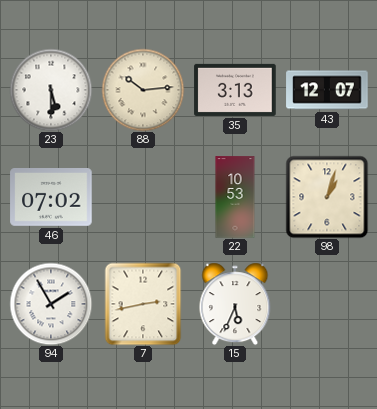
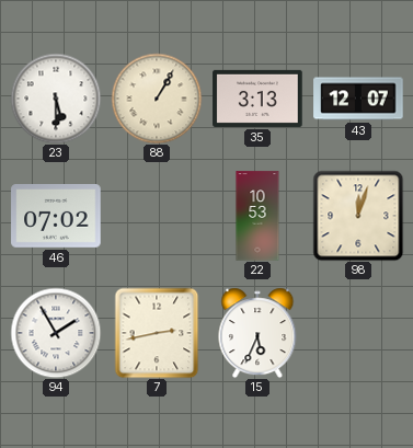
88: 10:14 -> 1:05 (157, 99)
98: 1:03 -> 12:03 (358, 216)
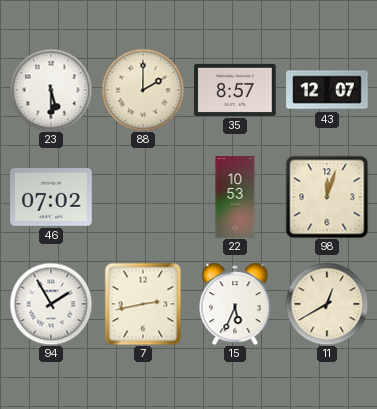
88: 1:05 -> 2:00 (143, 90)
35: 3:13 -> 8:57 (235, 90)
11: none -> 12:40 (327, 304)
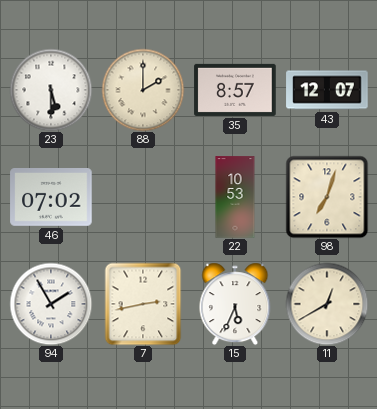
98: 12:03 -> 7:03 (327, 197)
